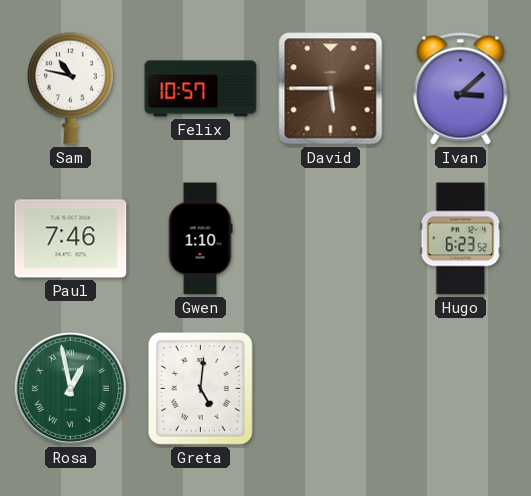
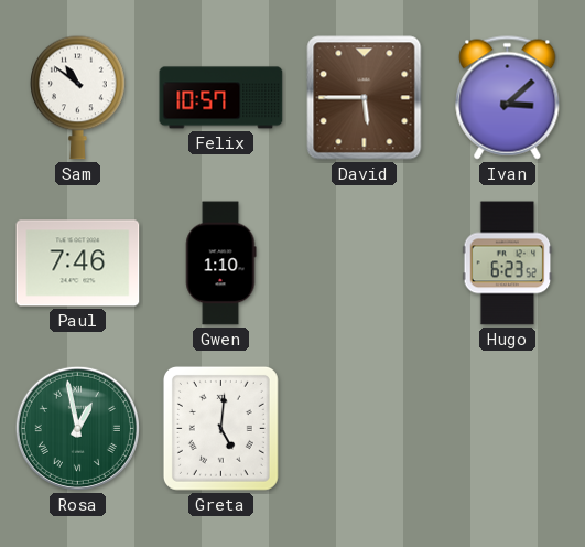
Sam: 10:47 -> 10:51 (78, 97)
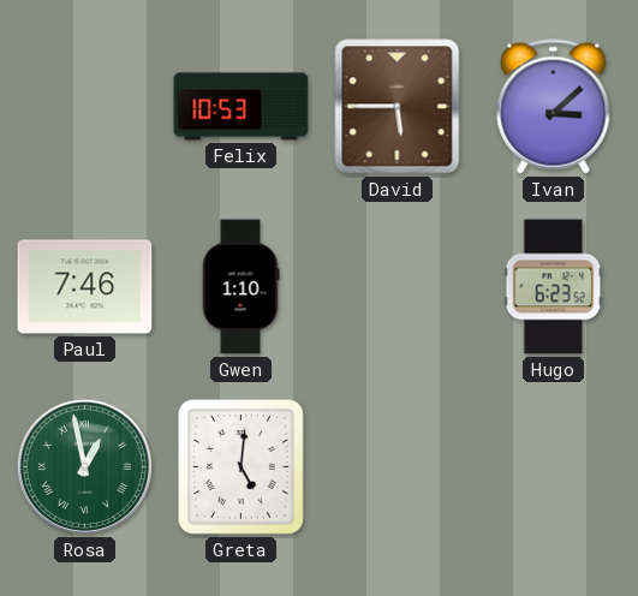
Sam: 10:51 -> none (78, 97)
Felix: 10:57 -> 10:53 (242, 107)
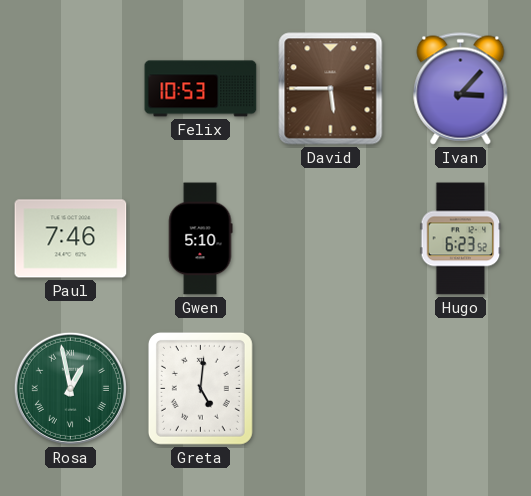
Ivan: 3:08 -> 3:07 (461, 89)
Gwen: 1:10 -> 5:10 (200, 239)
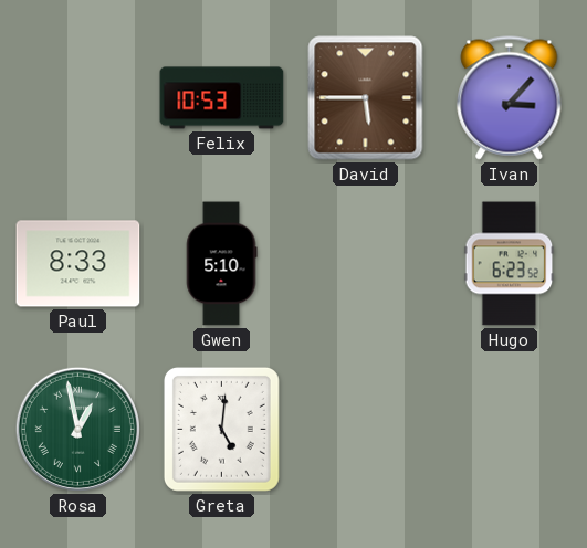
Paul: 7:46 -> 8:33 (78, 264)
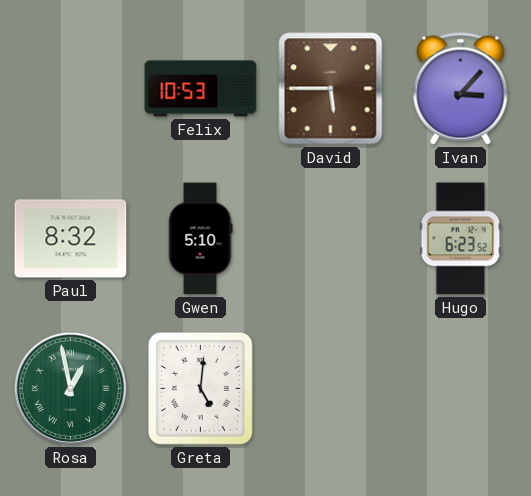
Paul: 8:33 -> 8:32 (71, 239)
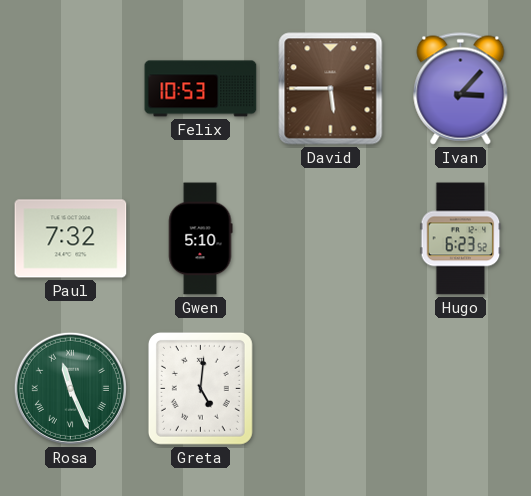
Paul: 8:32 -> 7:32 (71, 239)
Rosa: 12:58 -> 11:26 (70, 388)
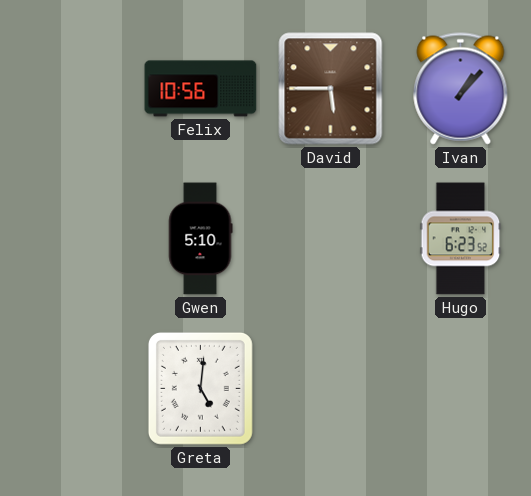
Felix: 10:53 -> 10:56 (201, 89)
Ivan: 3:07 -> 1:07 (461, 89)
Paul: 7:32 -> none (71, 239)
Rosa: 11:26 -> none (70, 388)
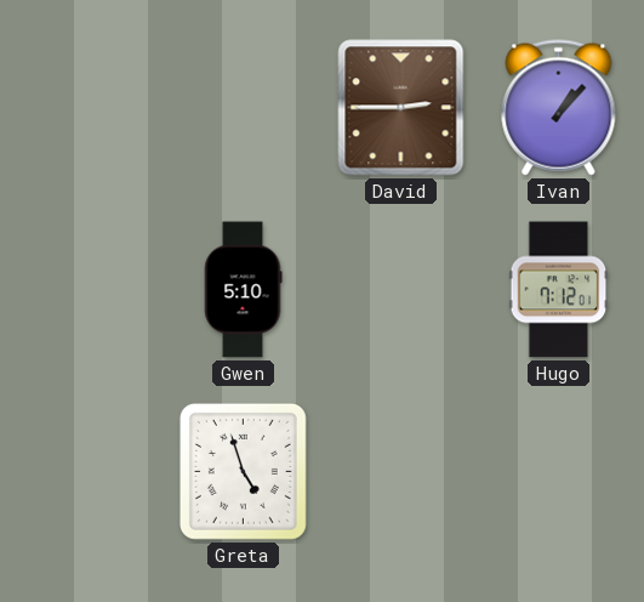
Felix: 10:56 -> none (201, 89)
David: 5:45 -> 2:45 (401, 108)
Hugo: 6:23 -> 7:12 (559, 290)
Greta: 5:01 -> 4:57 (243, 471)
